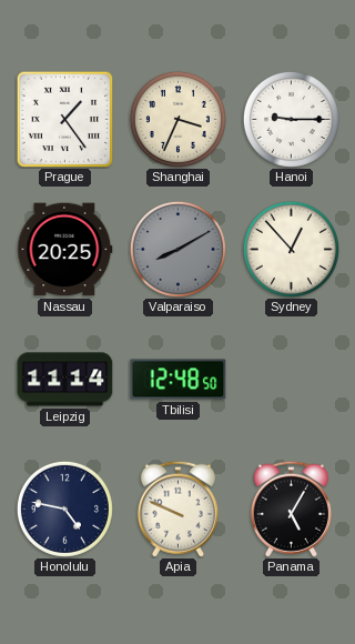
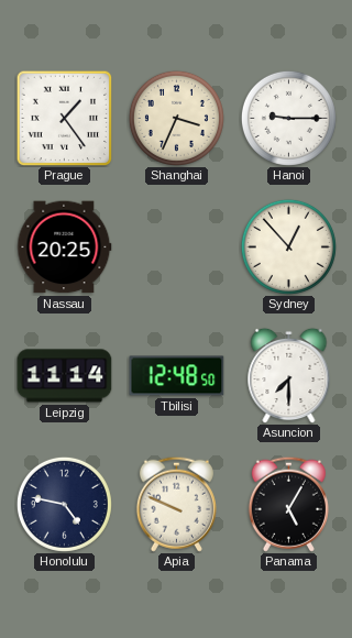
Valparaiso: 8:10 -> none (177, 249)
Asuncion: none -> 7:30 (289, 375)
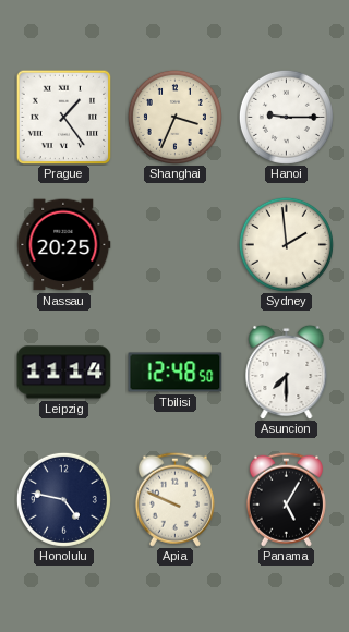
Sydney: 12:53 -> 1:59 (286, 244)
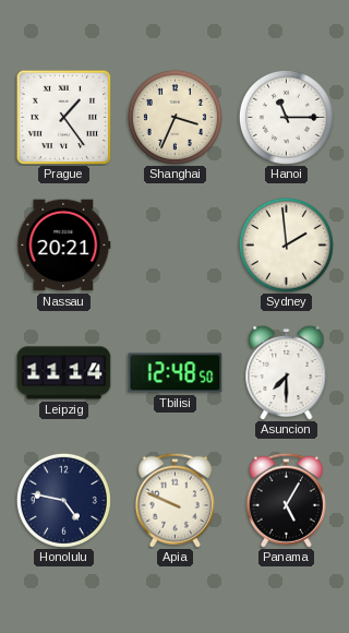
Hanoi: 9:15 -> 11:15 (286, 117)
Nassau: 20:25 -> 20:21 (64, 246)
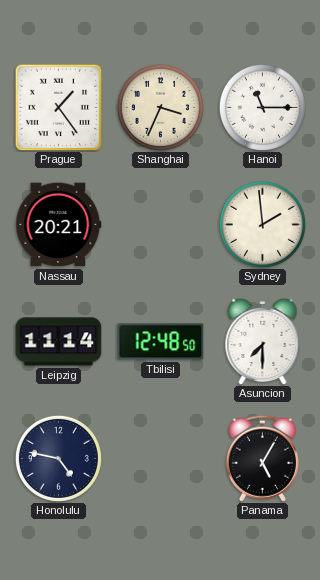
Apia: 9:49 -> none (174, 500)
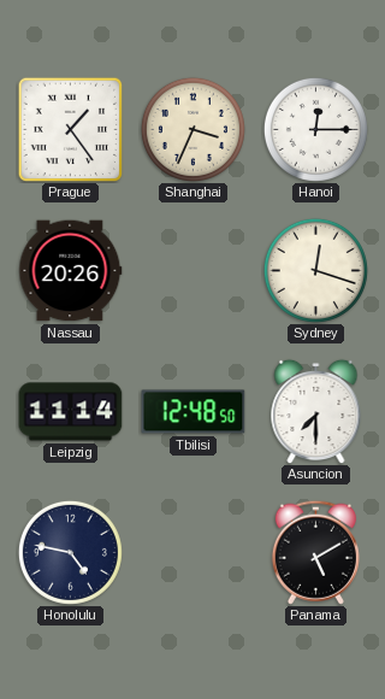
Hanoi: 11:15 -> 12:15 (315, 129)
Nassau: 20:21 -> 20:26 (71, 271)
Sydney: 1:59 -> 12:18 (315, 270)
Panama: 5:05 -> 5:10 (315, 552)
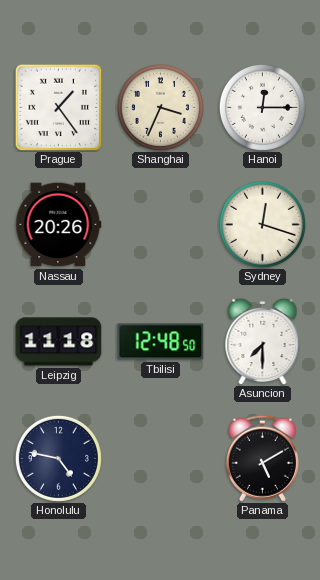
Leipzig: 11:14 -> 11:18 (59, 342)
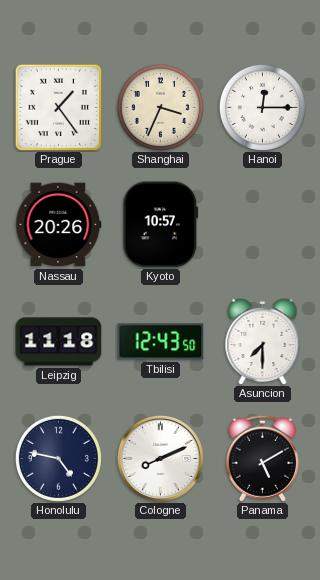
Kyoto: none -> 10:57 (161, 225)
Sydney: 12:18 -> none (262, 224)
Tbilisi: 12:48 -> 12:43 (161, 342)
Cologne: none -> 8:11 (160, 458)
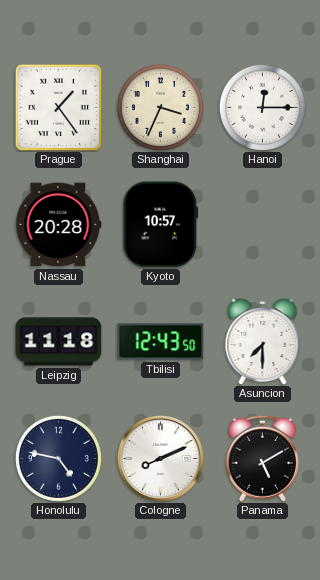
Nassau: 20:26 -> 20:28 (59, 225)
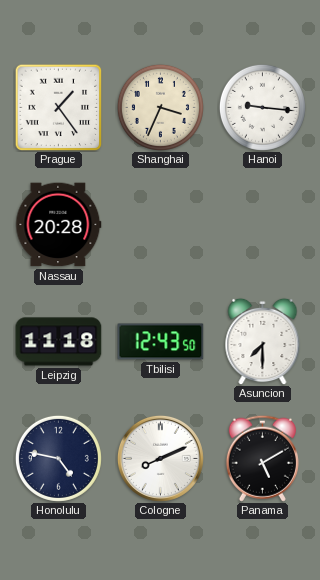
Hanoi: 12:15 -> 9:16 (262, 107)
Kyoto: 10:57 -> none (161, 225)
